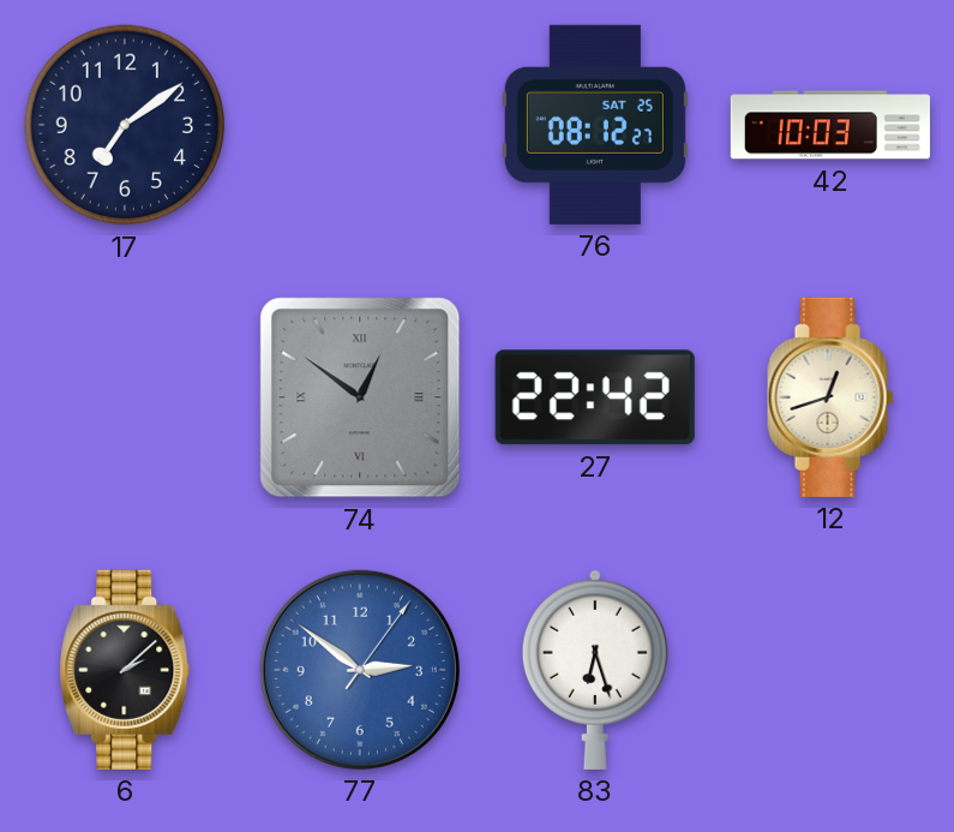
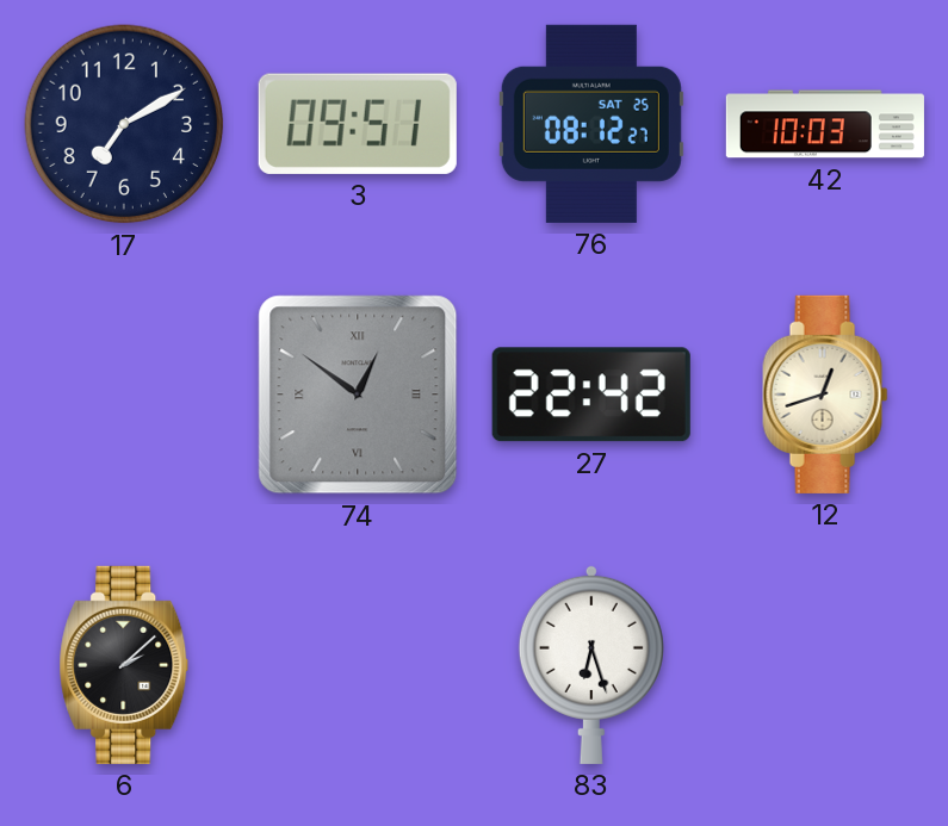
17: 7:09 -> 7:10 (124, 124)
3: none -> 09:51 (358, 124)
77: 2:51 -> none (360, 670)
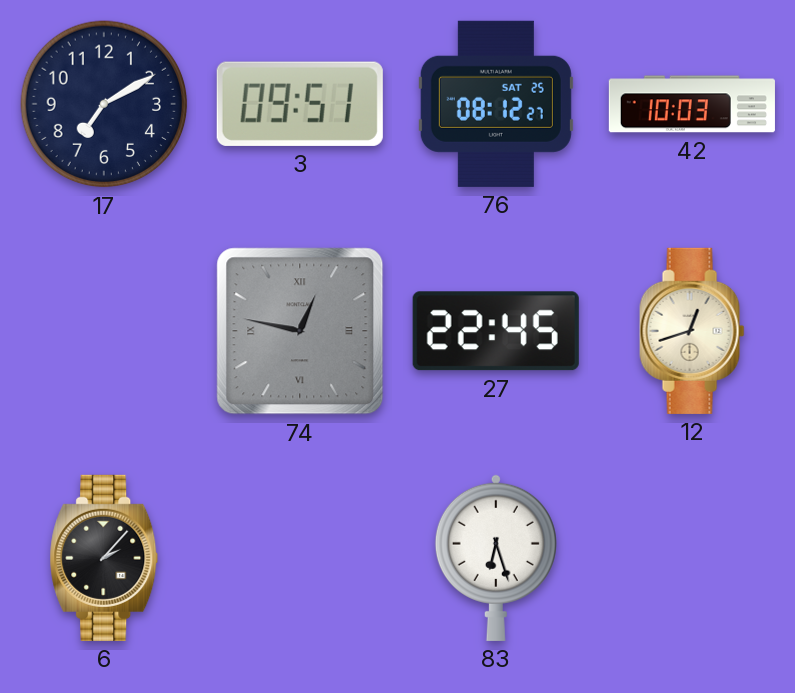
74: 12:51 -> 12:47 (300, 331)
27: 22:42 -> 22:45 (496, 331)
6: 2:08 -> 2:07 (104, 558)
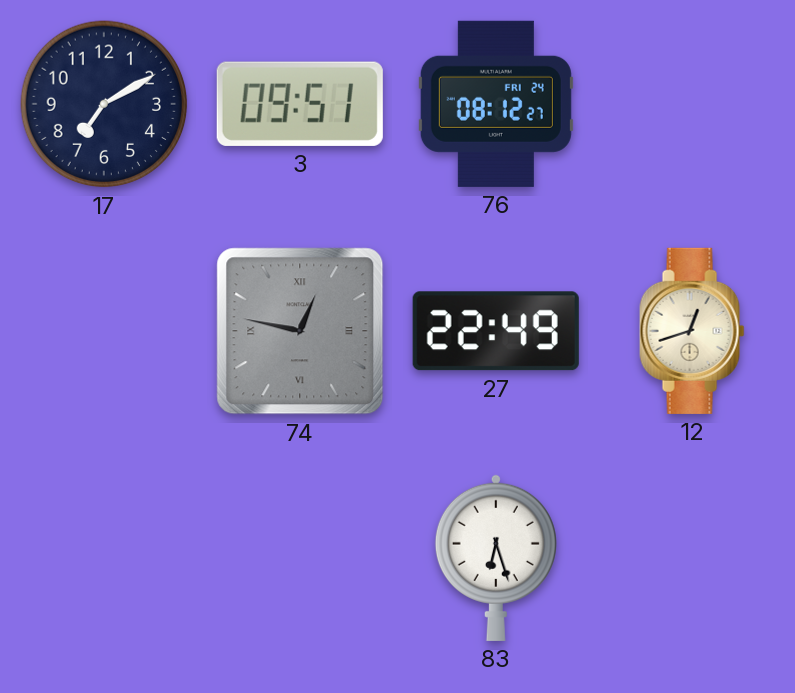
76 date: SAT 25 -> FRI 24 (496, 104)
42: 10:03 -> none (692, 104)
27: 22:45 -> 22:49 (496, 331)
6: 2:07 -> none (104, 558)
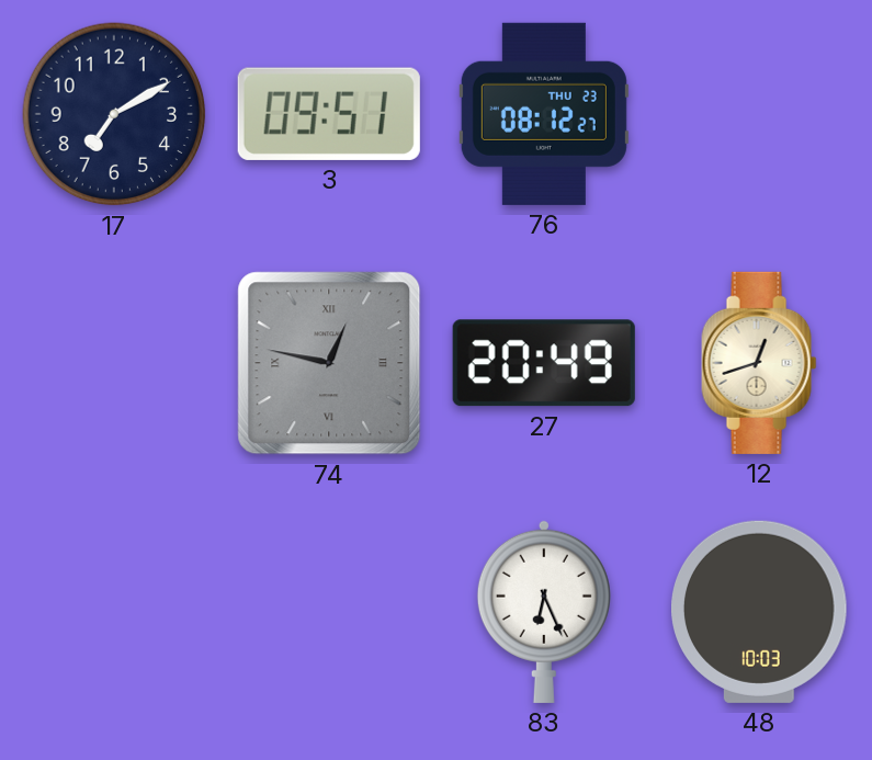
76 date: FRI 24 -> THU 23 (544, 114)
27: 22:49 -> 20:49 (544, 363)
83: 6:27 -> 6:26 (544, 611)
48: none -> 10:03 (760, 612)
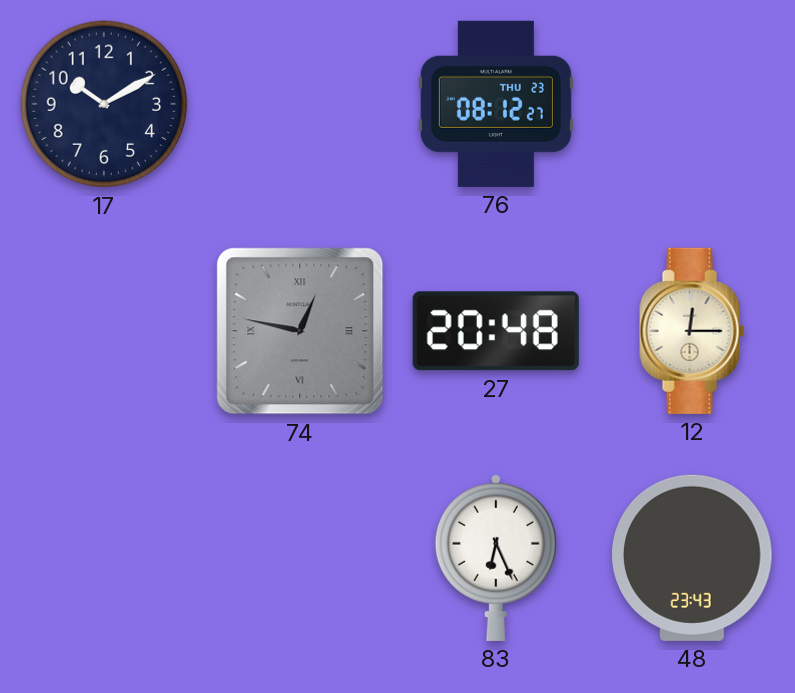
17: 7:10 -> 10:10 (104, 104)
3: 09:51 -> none (329, 114)
27: 20:49 -> 20:48 (496, 331)
12: 12:42 -> 12:15 (692, 331)
48: 10:03 -> 23:43 (693, 558)
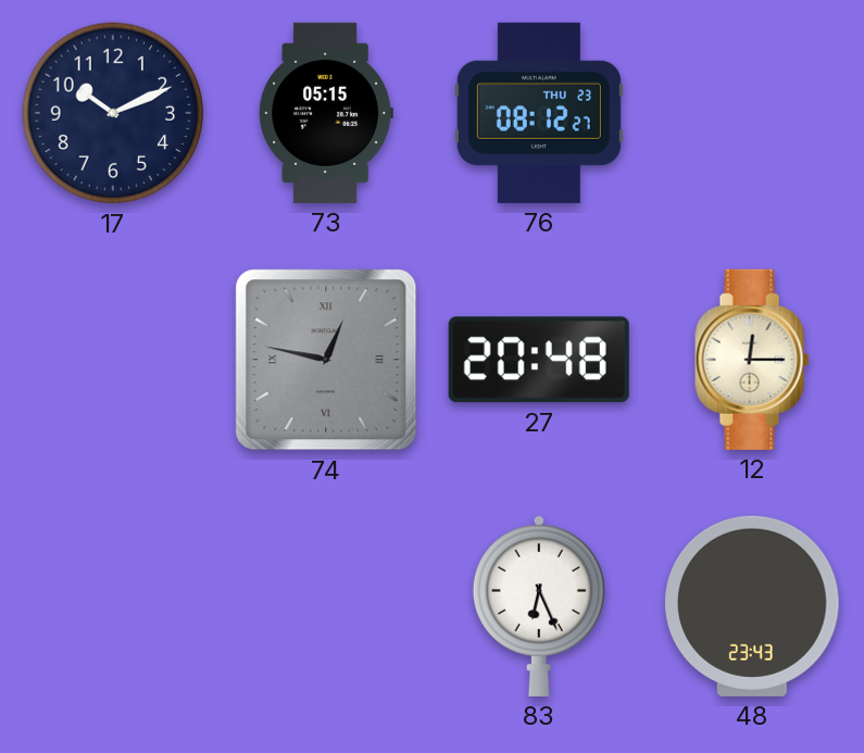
17: 10:10 -> 10:11 (113, 113)
73: none -> 05:15 (326, 113)
